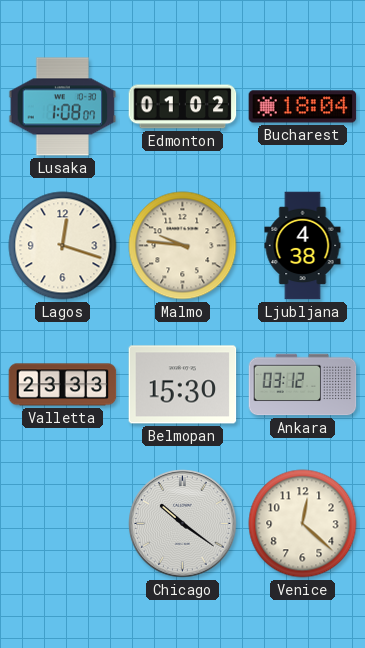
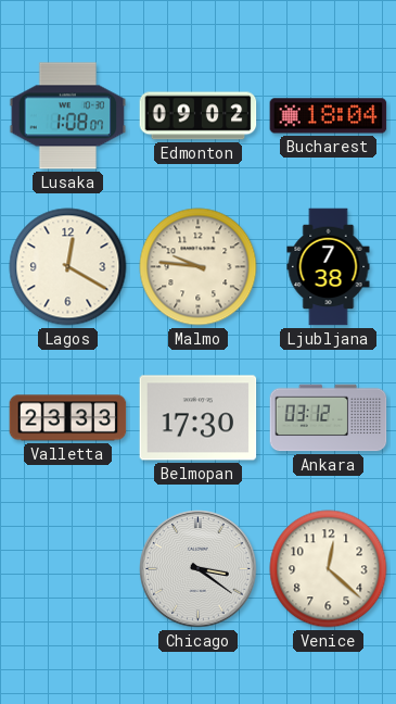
Edmonton: 01:02 -> 09:02 (199, 116)
Lagos: 12:18 -> 12:20 (68, 267)
Ljubljana: 4:38 -> 7:38 (329, 267)
Belmopan: 15:30 -> 17:30 (199, 418)
Chicago: 10:21 -> 3:21 (199, 569)
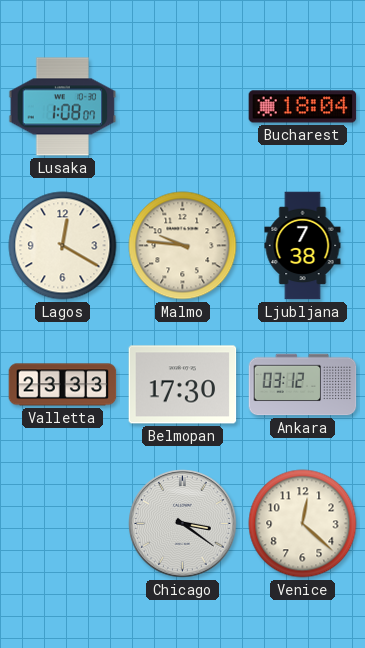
Edmonton: 09:02 -> none (199, 116)
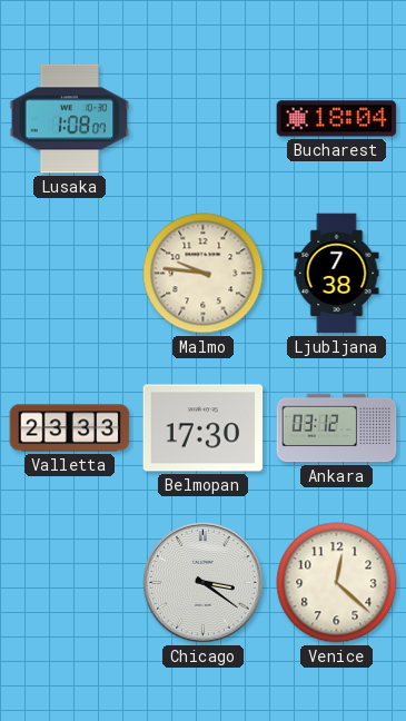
Lagos: 12:20 -> none (63, 246)
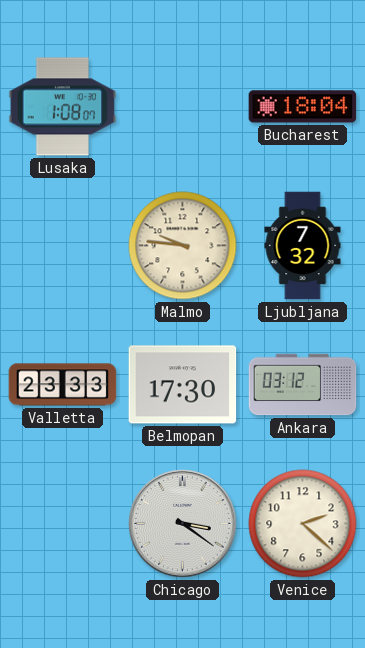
Ljubljana: 7:38 -> 7:32 (303, 246)
Venice: 12:22 -> 2:22 (303, 524)
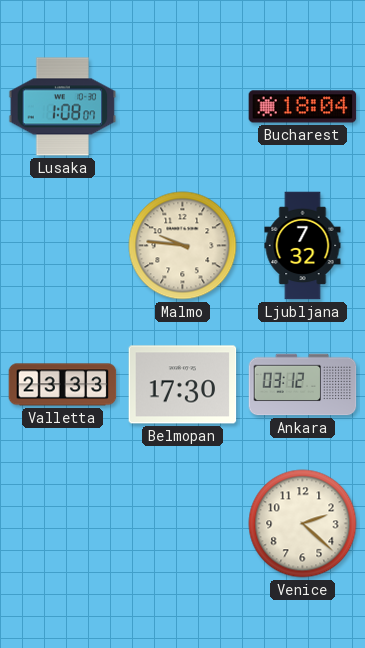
Chicago: 3:21 -> none (183, 524)
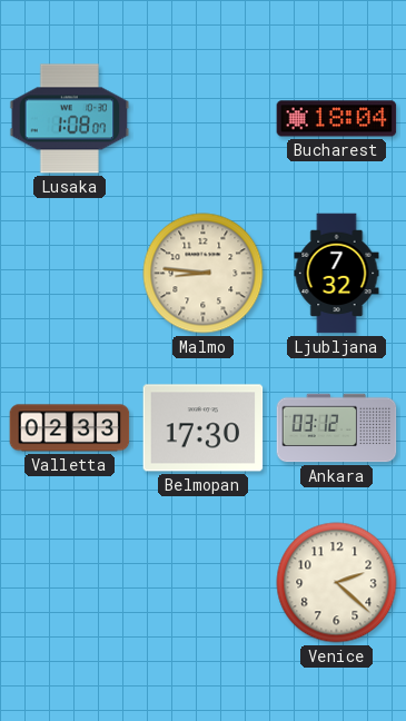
Malmo: 9:46 -> 8:46 (204, 274)
Valletta: 23:33 -> 02:33 (70, 428)
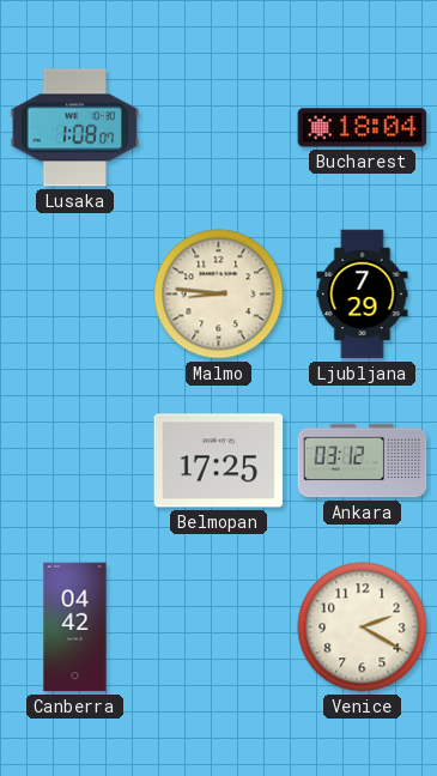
Ljubljana: 7:32 -> 7:29 (363, 295)
Valletta: 02:33 -> none (70, 428)
Belmopan: 17:30 -> 17:25 (219, 461)
Canberra: none -> 04:42 (75, 628)
Venice: 2:22 -> 2:20 (363, 628)
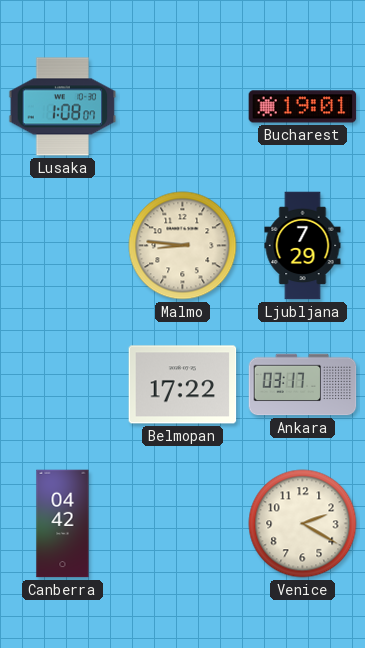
Bucharest: 18:04 -> 19:01 (303, 107)
Belmopan: 17:25 -> 17:22 (183, 385)
Ankara: 03:12 -> 03:17 (303, 385)
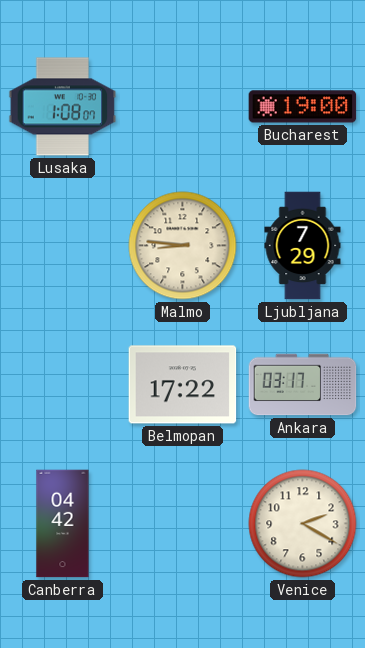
Bucharest: 19:01 -> 19:00 (303, 107)
